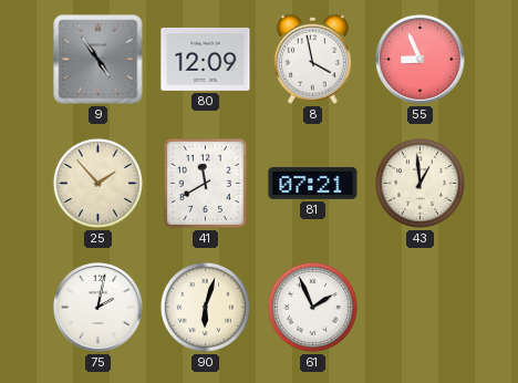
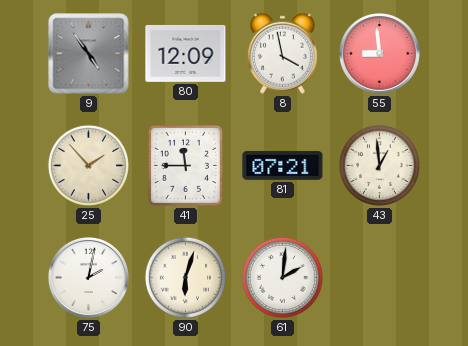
55: 8:56 -> 8:59 (379, 53)
41: 11:40 -> 11:45 (185, 165)
61: 1:56 -> 2:01 (282, 277)
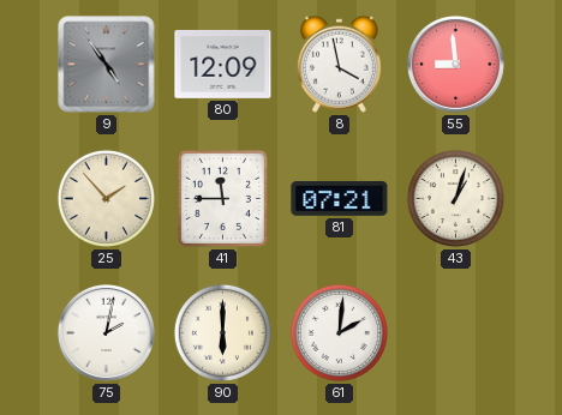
43: 12:59 -> 1:03 (455, 198)
90: 6:03 -> 6:00 (222, 332)
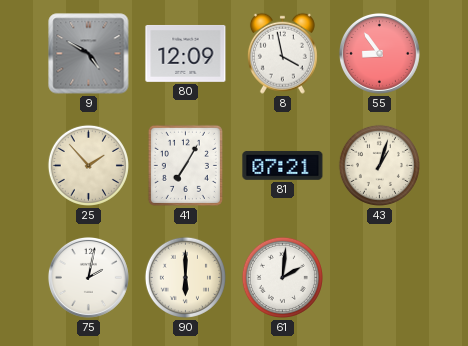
9: 4:54 -> 4:50 (89, 54)
55: 8:59 -> 8:54 (379, 53)
41: 11:45 -> 7:05 (185, 165)
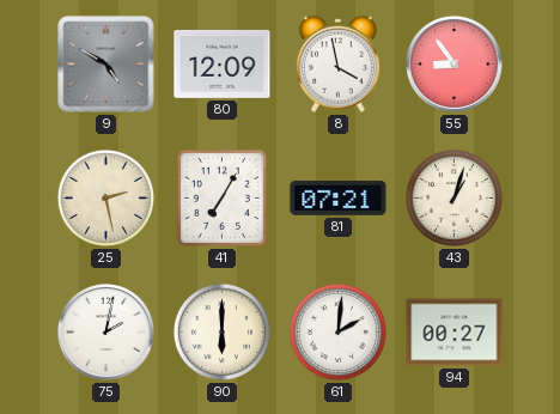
25: 1:53 -> 2:28 (105, 197)
94: none -> 00:27 (455, 333)
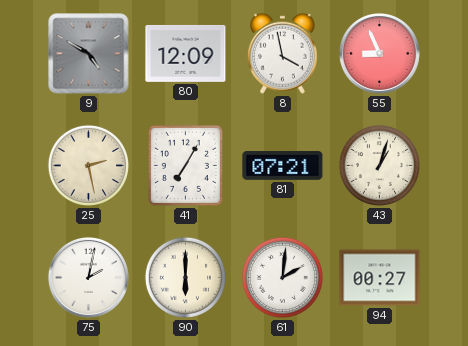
55: 8:54 -> 8:56 (379, 53)
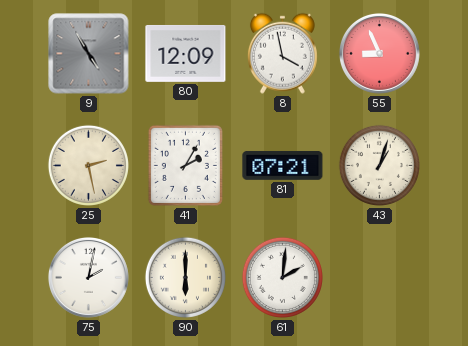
9: 4:50 -> 4:55 (89, 54)
41: 7:05 -> 2:05 (185, 165)
94: 00:27 -> none (380, 278)
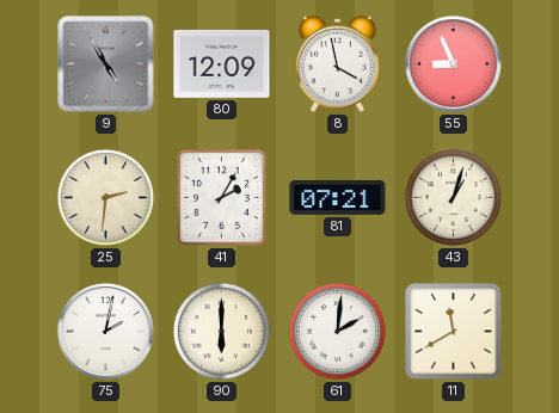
25: 2:28 -> 2:31 (105, 197)
11: none -> 11:40 (454, 332)
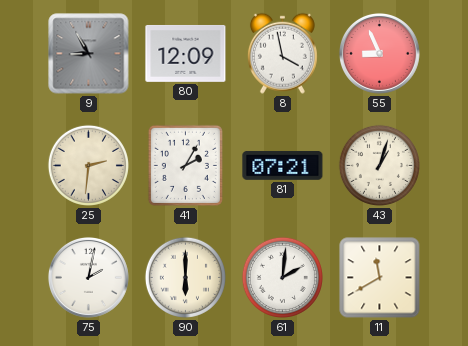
9: 4:55 -> 8:55 (89, 54)
